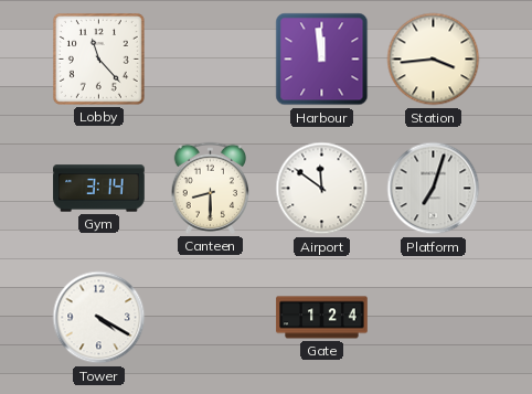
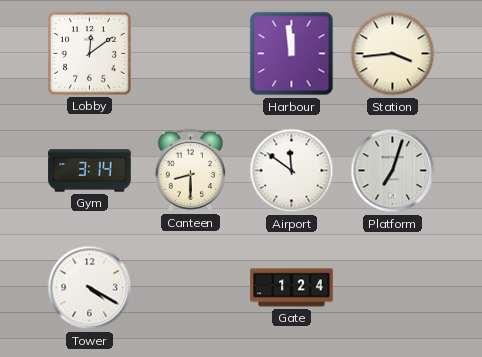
Lobby: 11:23 -> 12:09 (89, 53)
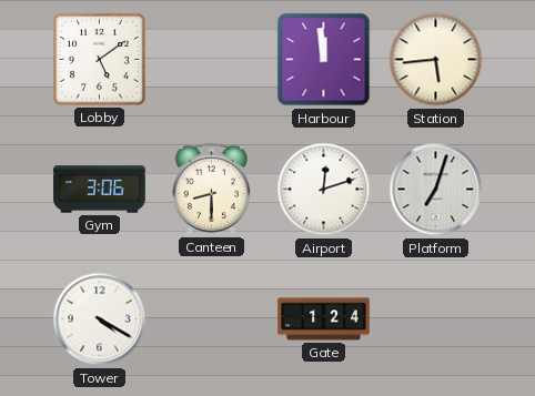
Lobby: 12:09 -> 5:09 (99, 59)
Station: 3:44 -> 5:44 (436, 60)
Gym: 3:14 -> 3:06 (100, 190)
Airport: 11:51 -> 12:12 (324, 190)
